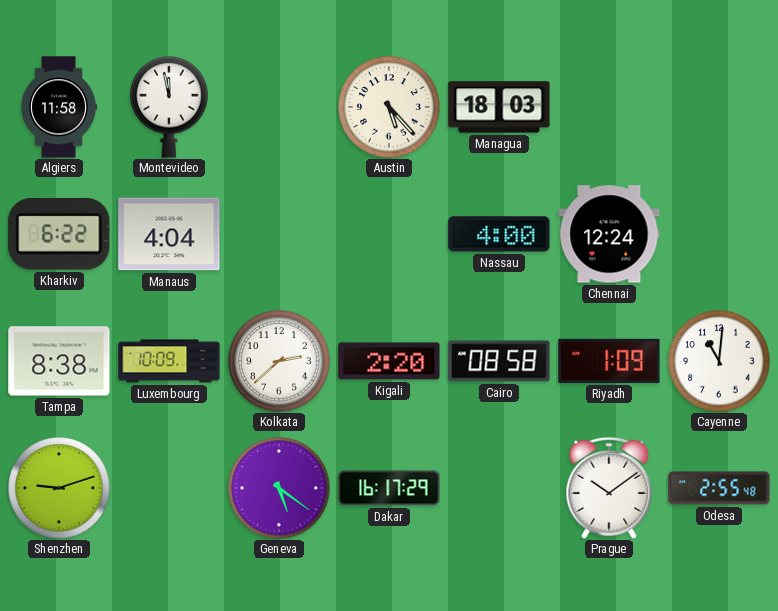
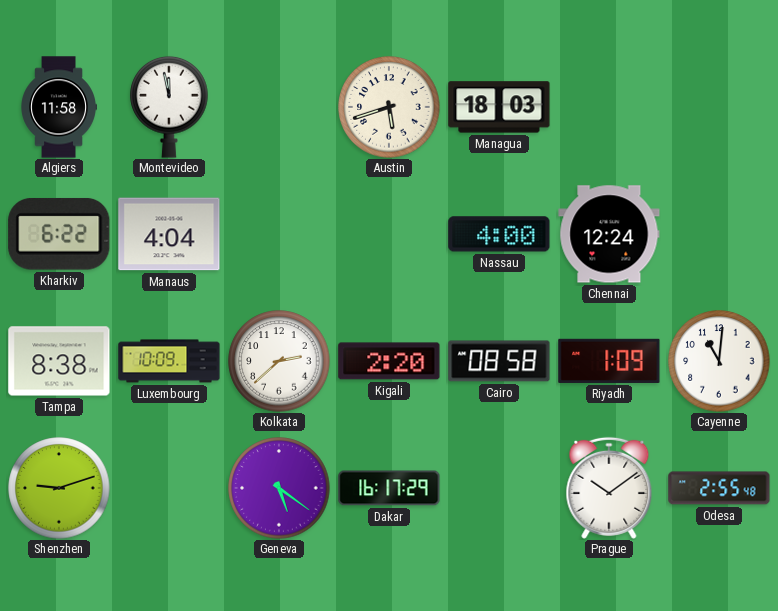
Austin: 5:23 -> 5:42 (389, 107)
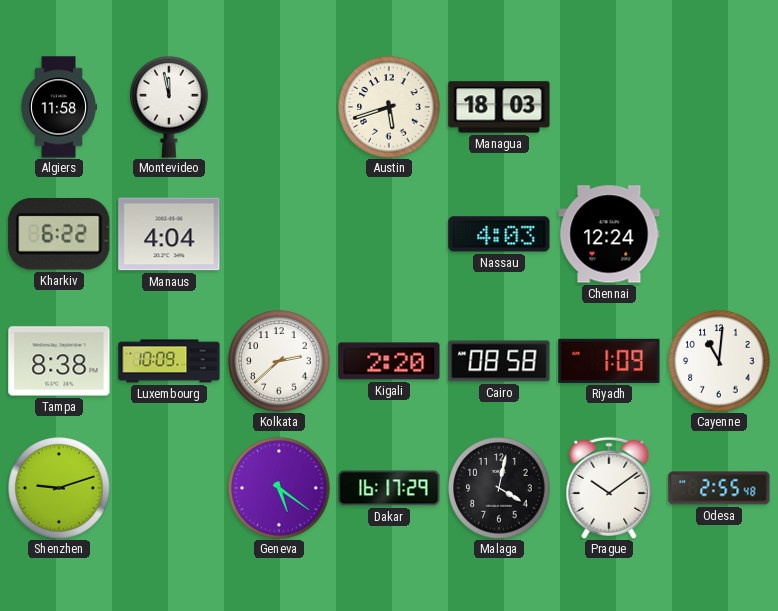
Nassau: 4:00 -> 4:03 (499, 234)
Malaga: none -> 4:02 (499, 488)
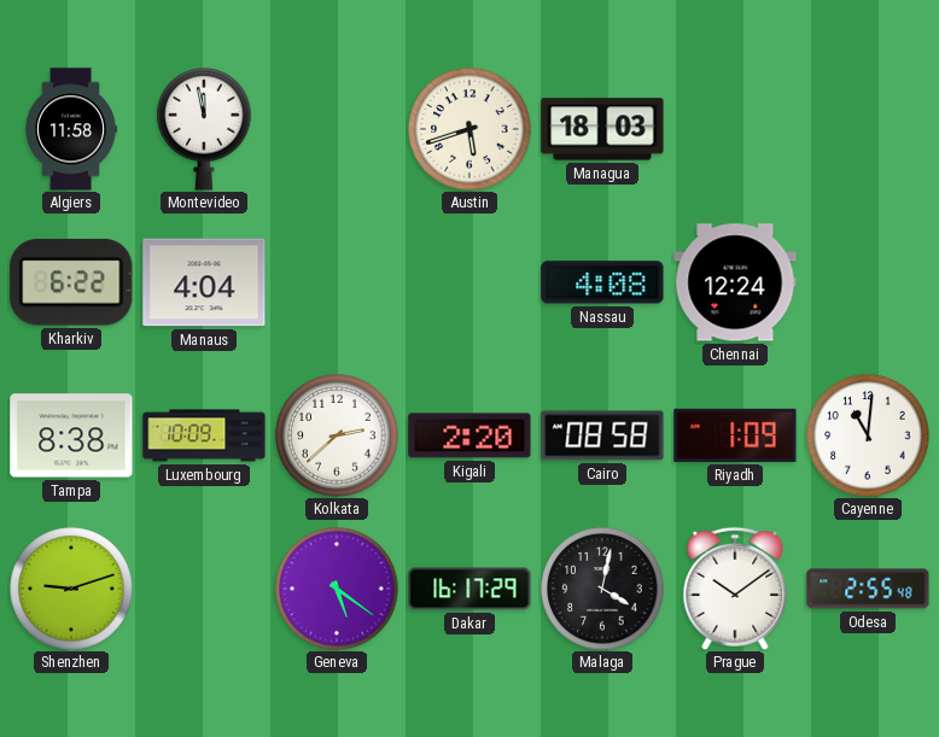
Nassau: 4:03 -> 4:08 (602, 282)
